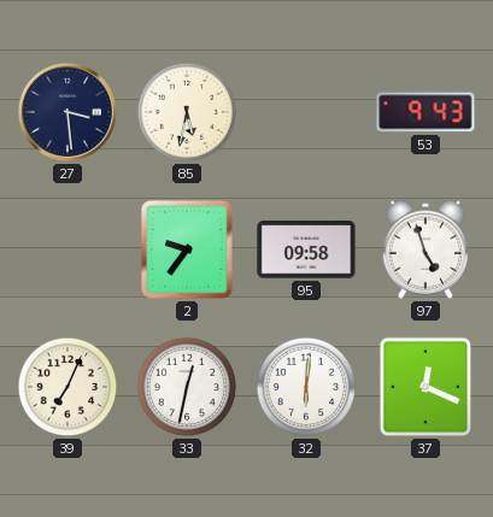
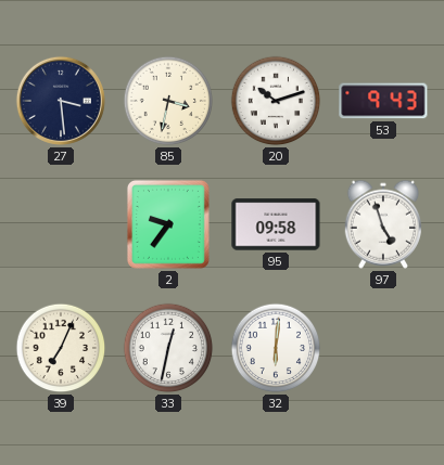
85: 5:32 -> 3:32 (168, 101)
20: none -> 10:12 (276, 101)
37: 12:19 -> none (425, 387)
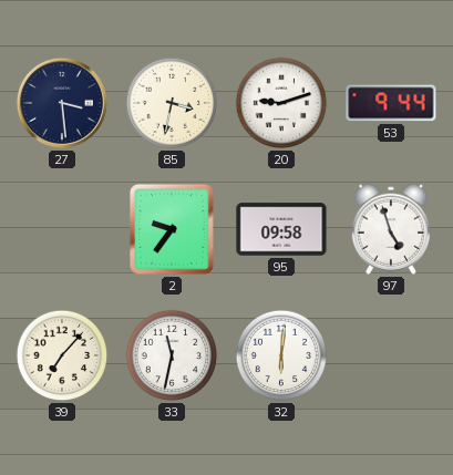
20: 10:12 -> 9:12 (281, 103)
53: 9:43 -> 9:44 (391, 103)
39: 7:04 -> 7:07 (62, 355)
33: 12:32 -> 11:32 (172, 355)
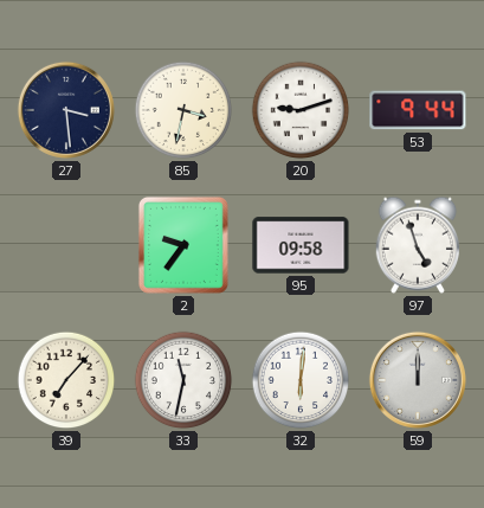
59: none -> 12:00 (418, 380)
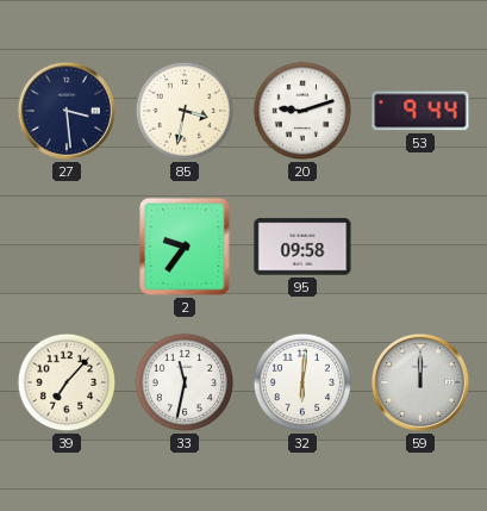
97: 4:57 -> none (417, 245)
